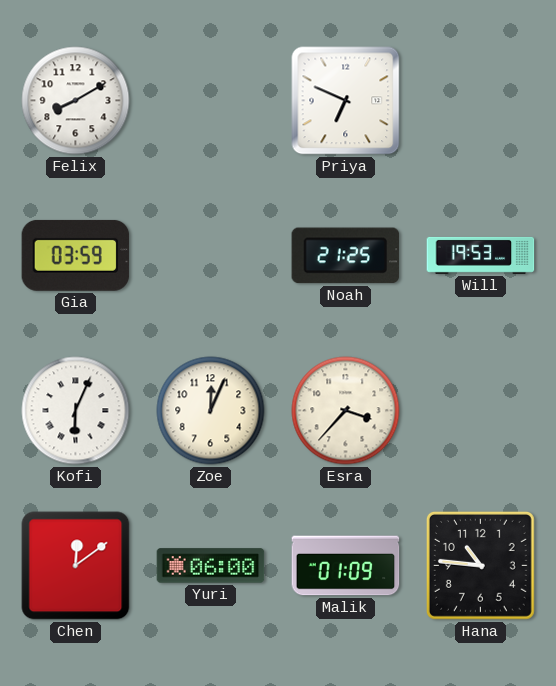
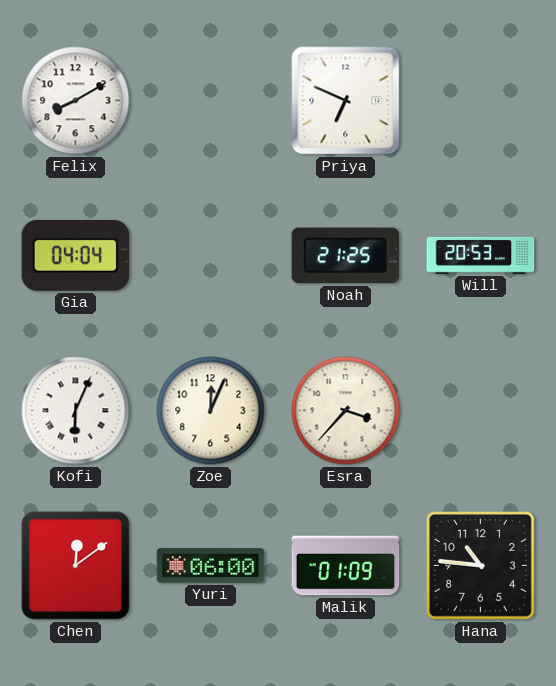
Gia: 03:59 -> 04:04 (76, 255)
Will: 19:53 -> 20:53 (481, 255)
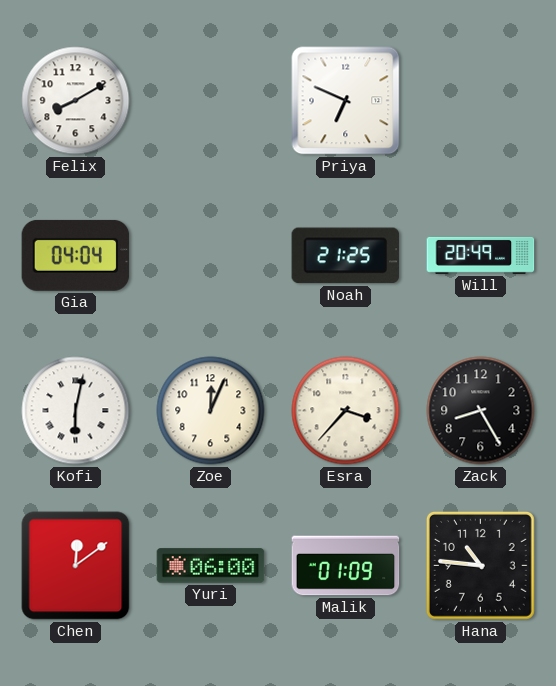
Will: 20:53 -> 20:49 (481, 255)
Kofi: 6:04 -> 6:02 (76, 411)
Zack: none -> 8:25 (481, 411)
